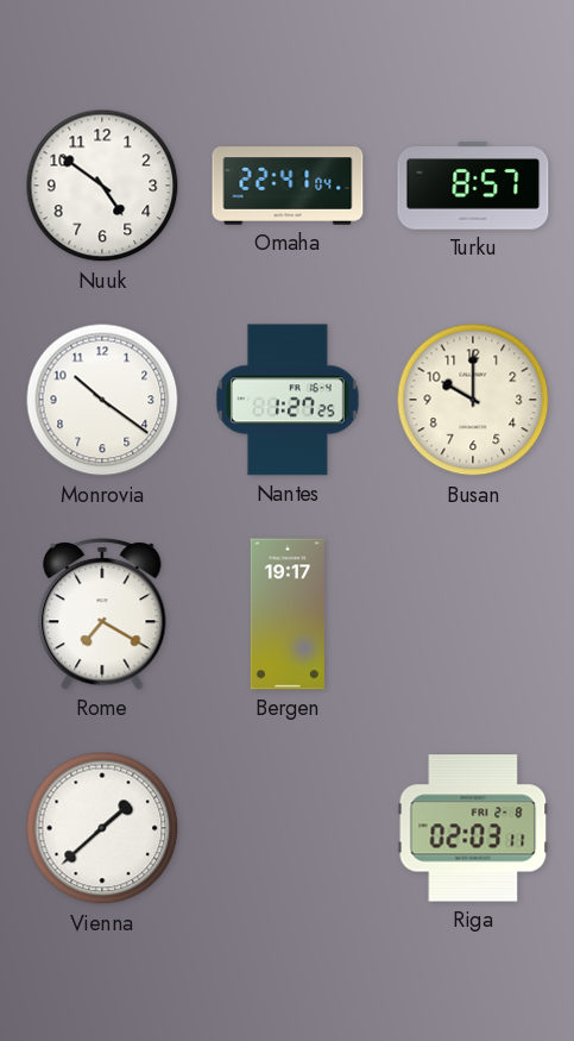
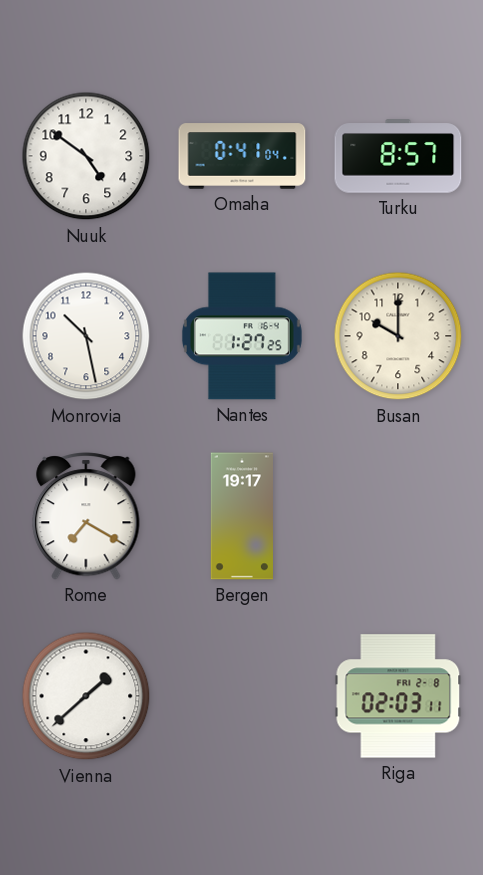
Omaha: 22:41 -> 0:41 (242, 156)
Monrovia: 10:21 -> 10:28 (86, 336)
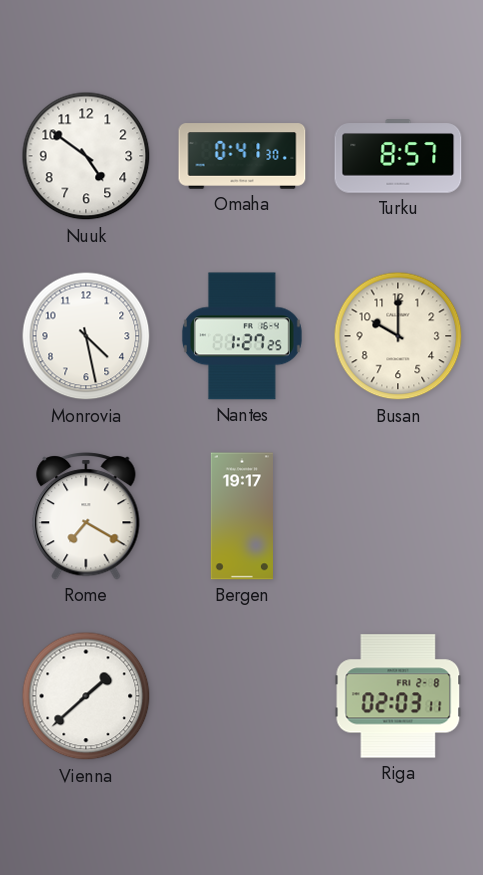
Omaha: 0:41:04 -> 0:41:30 (242, 156)
Monrovia: 10:28 -> 4:28 (86, 336)
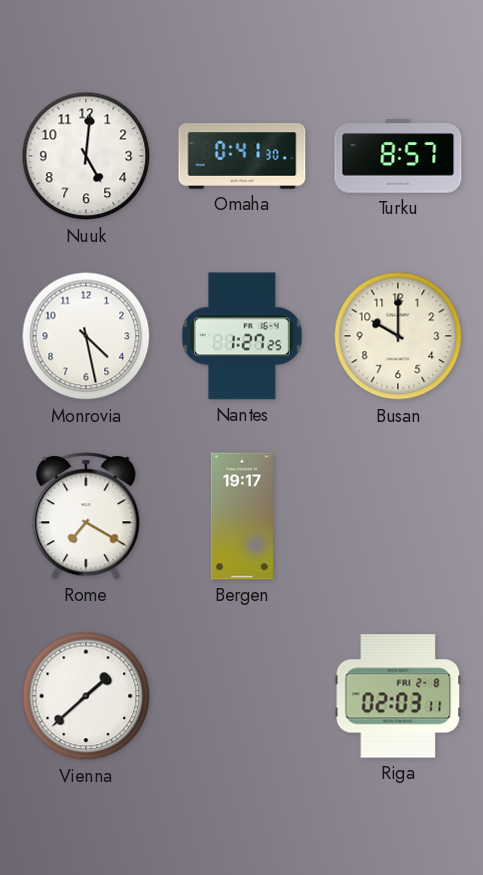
Nuuk: 4:51 -> 5:01 (86, 156)
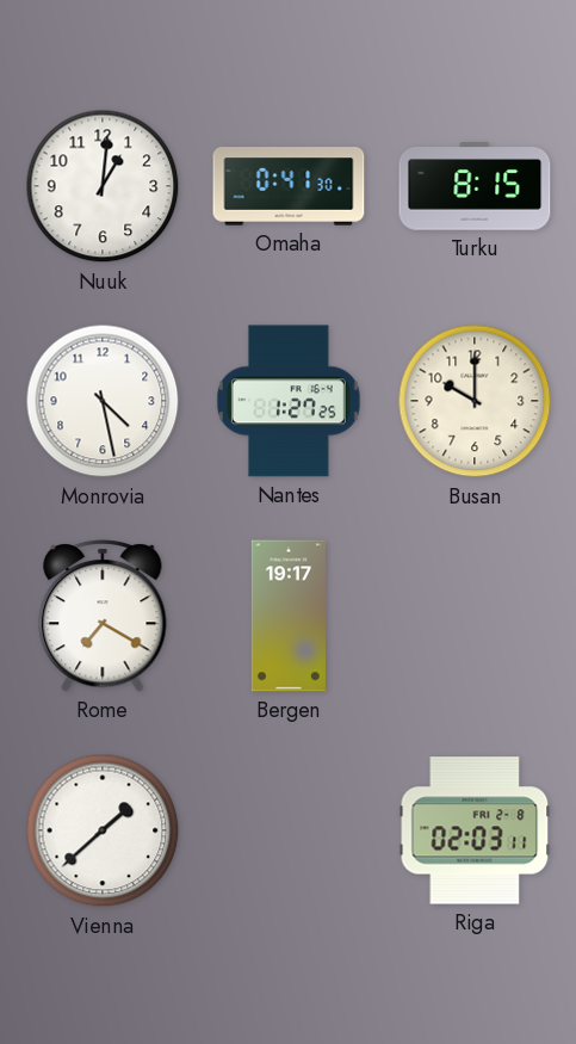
Nuuk: 5:01 -> 1:01 (103, 186)
Turku: 8:57 -> 8:15 (475, 186)
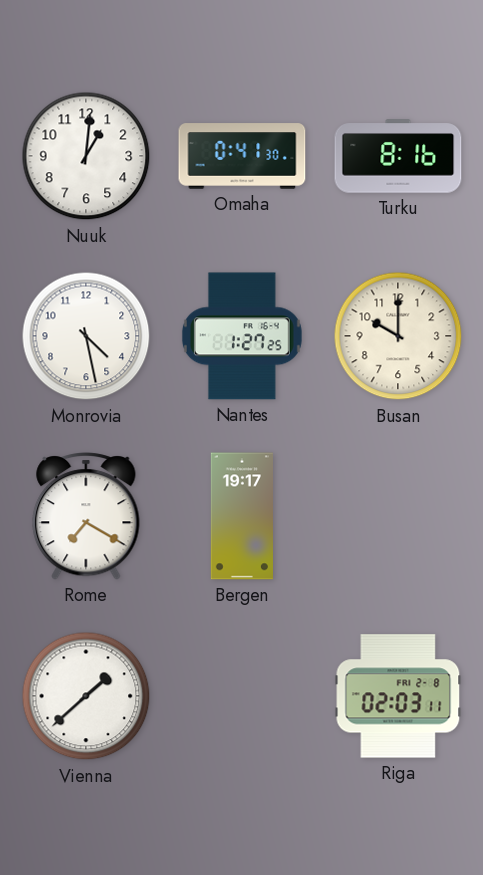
Turku: 8:15 -> 8:16 (398, 156)
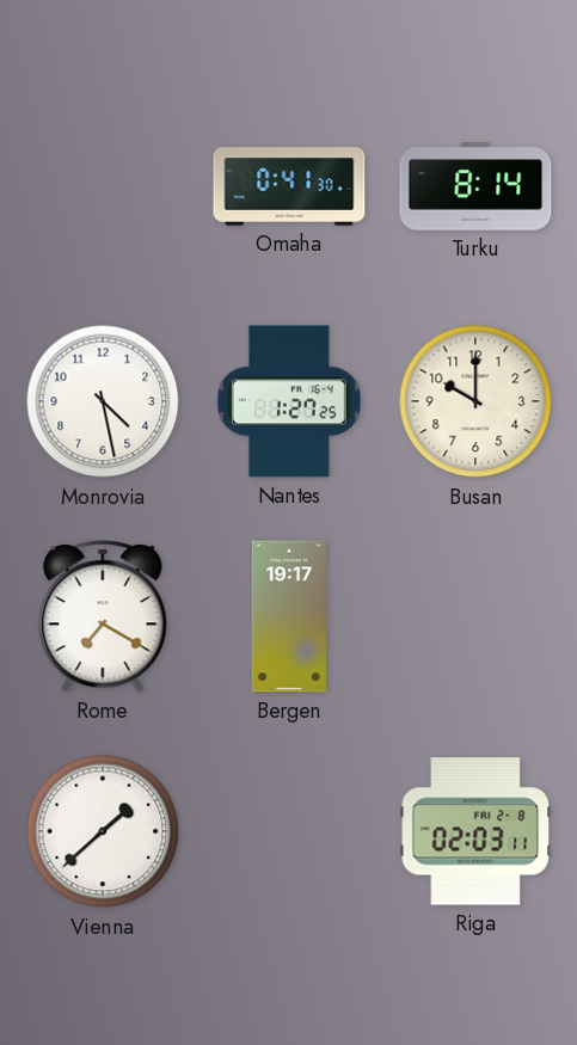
Nuuk: 1:01 -> none (86, 156)
Turku: 8:16 -> 8:14 (475, 186)
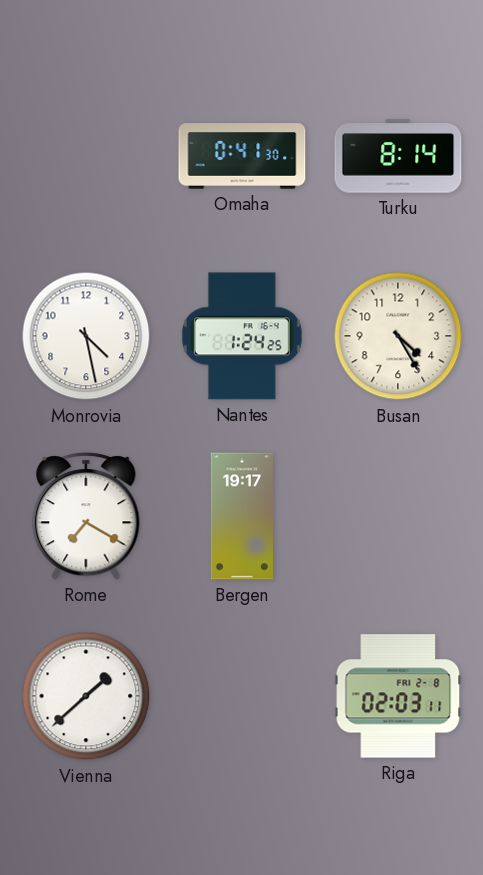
Nantes: 1:27 -> 1:24 (242, 336)
Busan: 10:00 -> 4:25 (398, 336)
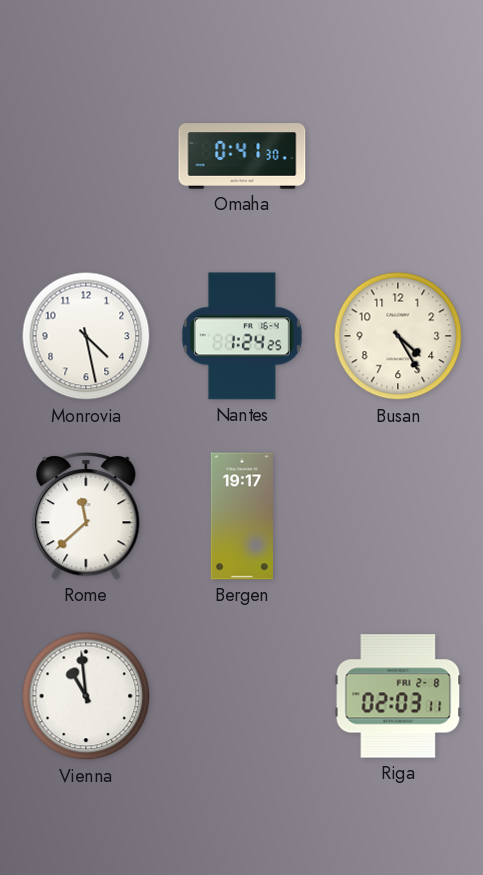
Turku: 8:14 -> none (398, 156)
Rome: 7:20 -> 11:38 (86, 517)
Vienna: 1:38 -> 10:59 (86, 696)
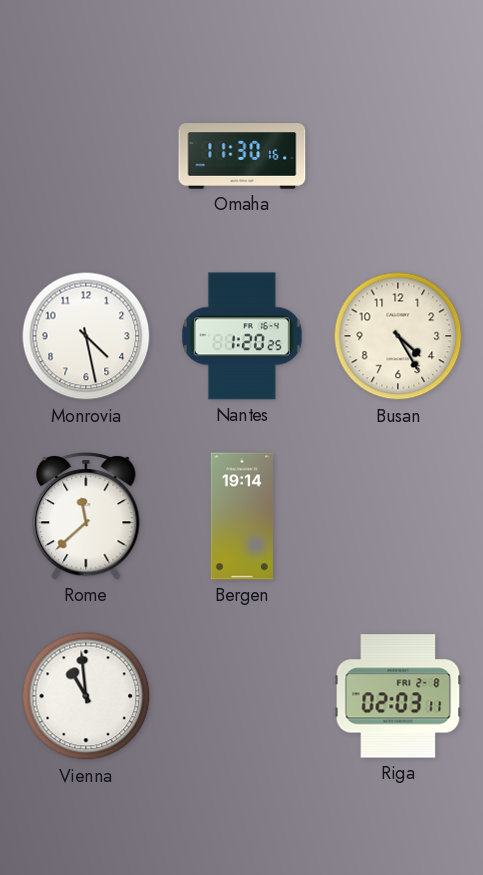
Omaha: 0:41 -> 11:30 (242, 156)
Nantes: 1:24 -> 1:20 (242, 336)
Bergen: 19:17 -> 19:14 (242, 516)
